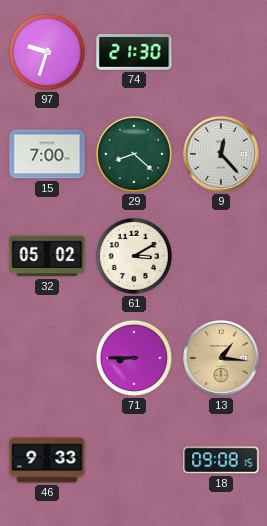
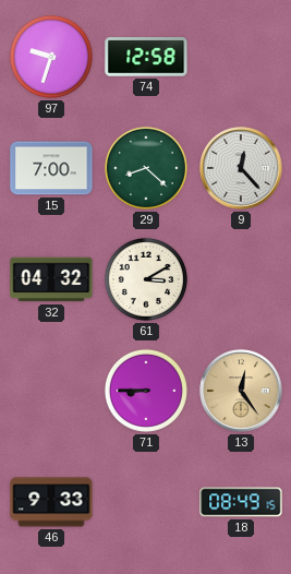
74: 21:30 -> 12:58 (146, 57)
32: 05:02 -> 04:32 (51, 279)
13: 1:16 -> 12:24 (241, 391)
18: 09:08 -> 08:49 (241, 502)
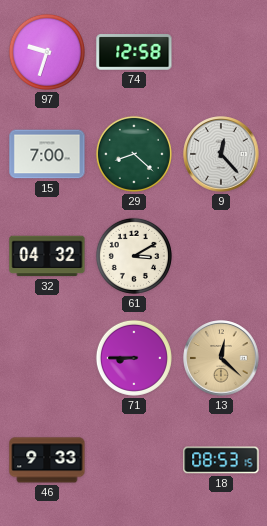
13: 12:24 -> 12:22 (221, 358)
18: 08:49 -> 08:53 (221, 460)
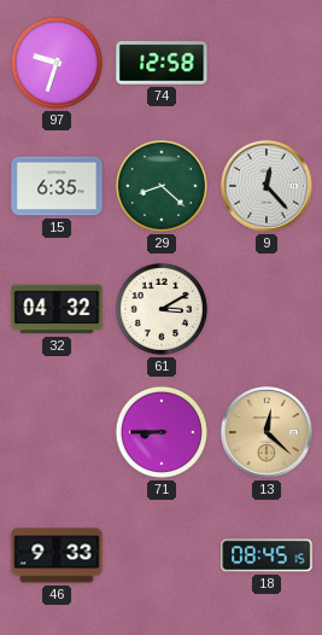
15: 7:00 -> 6:35 (57, 186)
18: 08:53 -> 08:45 (267, 555)
